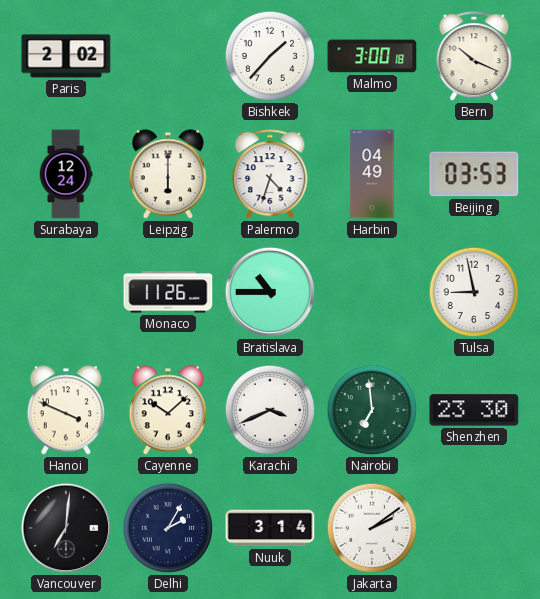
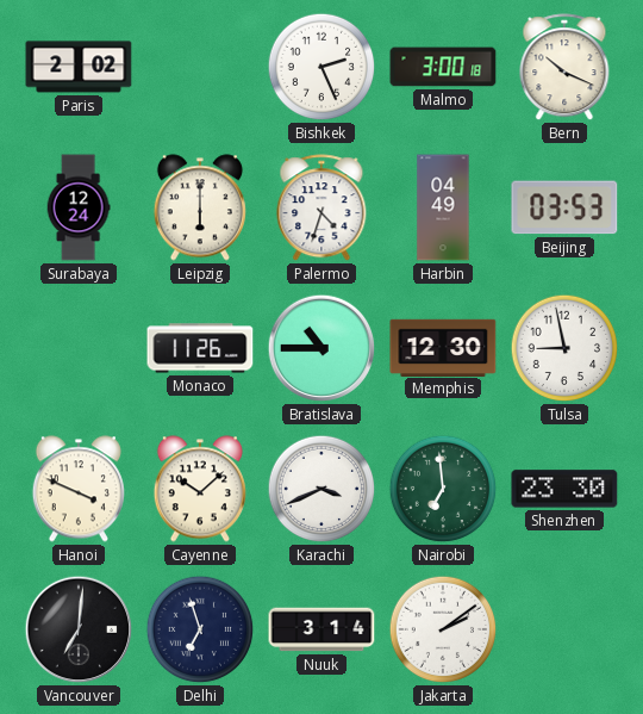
Bishkek: 1:37 -> 2:26 (321, 67)
Memphis: none -> 12:30 (443, 347)
Delhi: 2:05 -> 6:57 (200, 629)
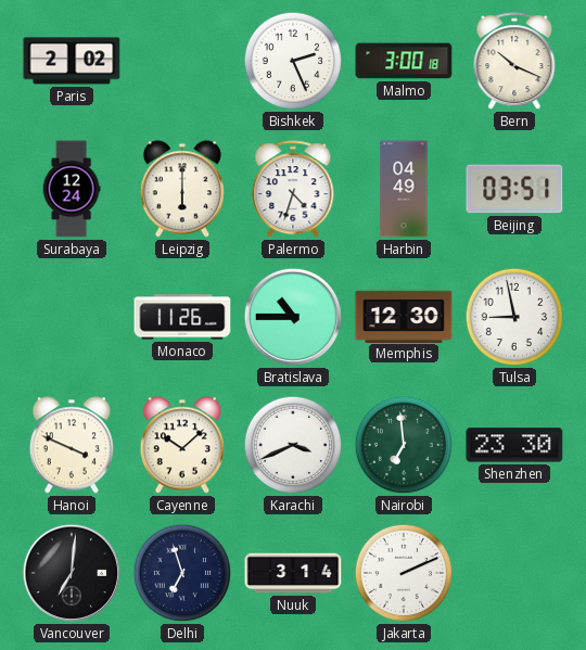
Beijing: 03:53 -> 03:51 (514, 189)
Jakarta: 2:09 -> 2:11 (404, 573)
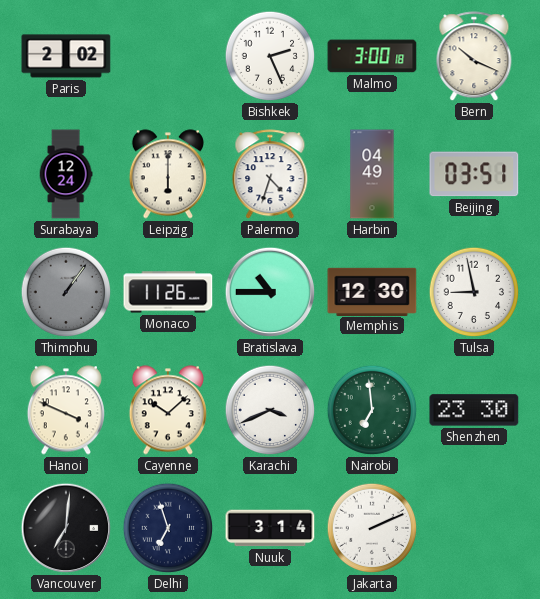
Thimphu: none -> 1:06 (66, 292)
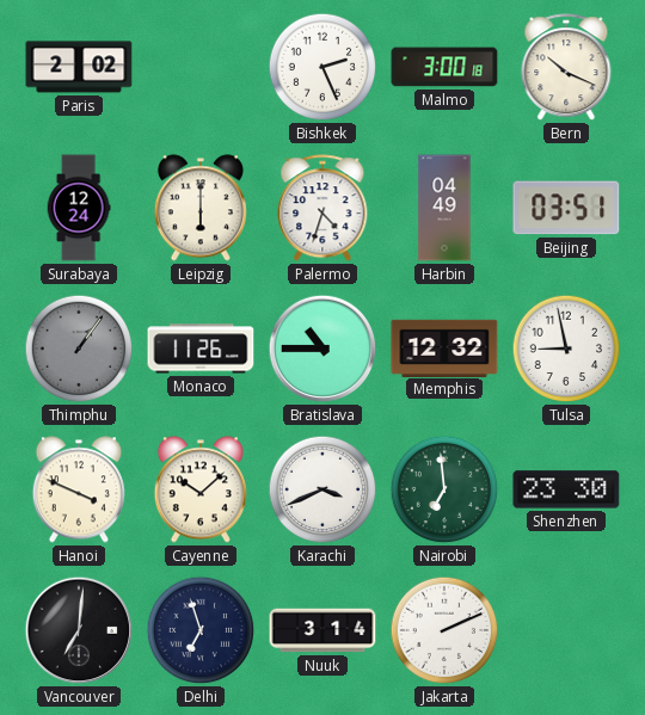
Memphis: 12:30 -> 12:32 (444, 347)
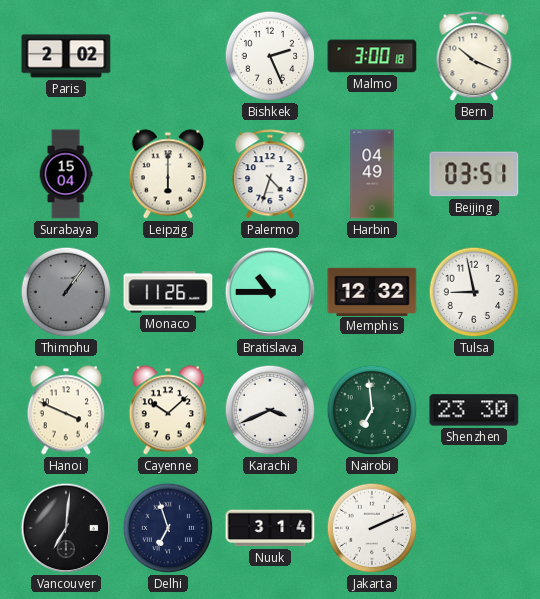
Surabaya: 12:24 -> 15:04 (66, 174)
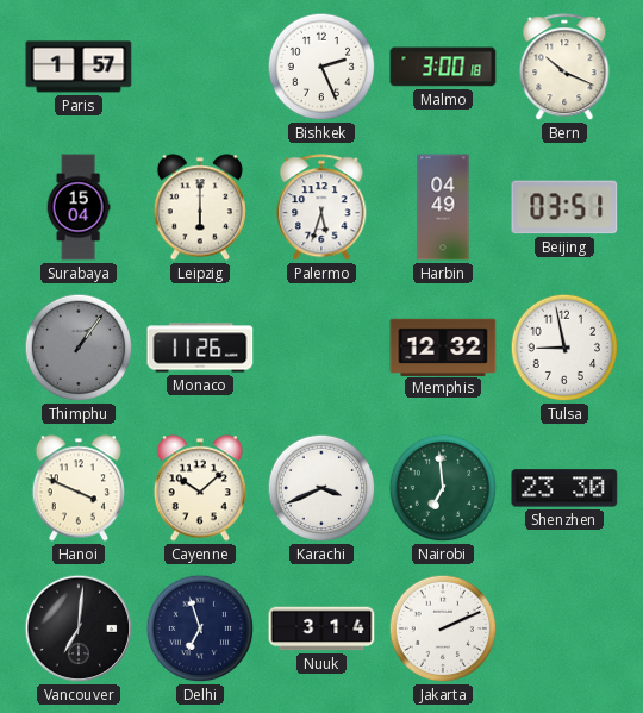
Paris: 2:02 -> 1:57 (79, 67)
Palermo: 4:33 -> 5:33 (321, 208)
Bratislava: 10:45 -> none (270, 292)
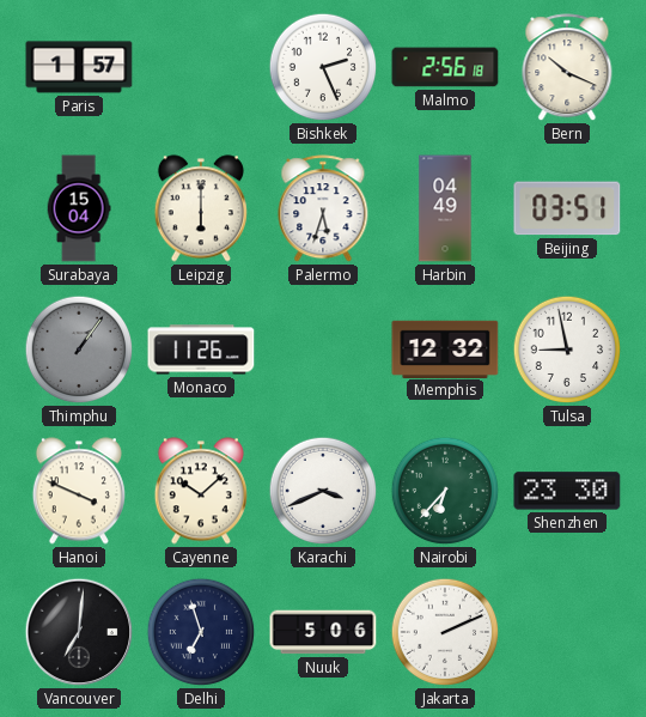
Malmo: 3:00 -> 2:56 (445, 67)
Nairobi: 6:59 -> 6:37 (445, 491)
Nuuk: 3:14 -> 5:06 (323, 632)
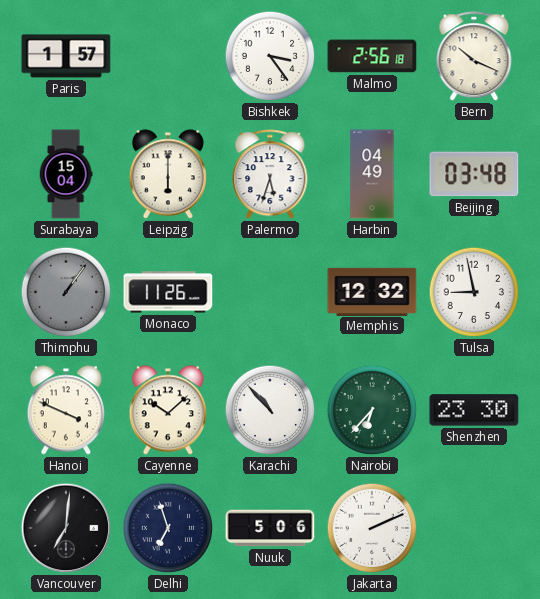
Bishkek: 2:26 -> 3:24 (270, 56)
Beijing: 03:51 -> 03:48 (474, 174)
Karachi: 3:41 -> 10:53 (270, 410)
